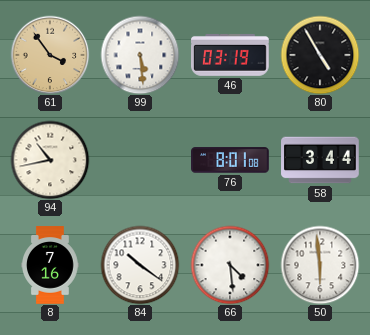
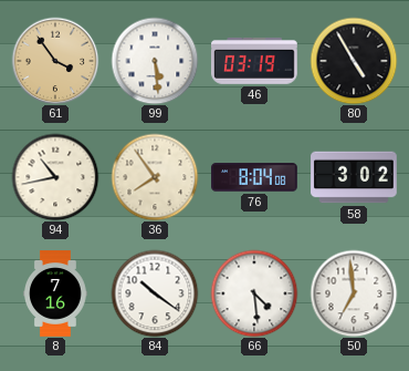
36: none -> 7:54 (155, 177)
76: 8:01 -> 8:04 (255, 177)
58: 3:44 -> 3:02 (354, 177)
50: 5:59 -> 6:59 (354, 293)
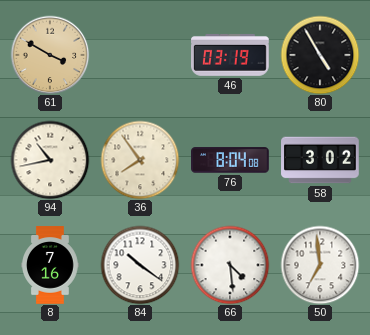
61: 3:54 -> 3:50 (50, 55)
99: 5:29 -> none (155, 61)
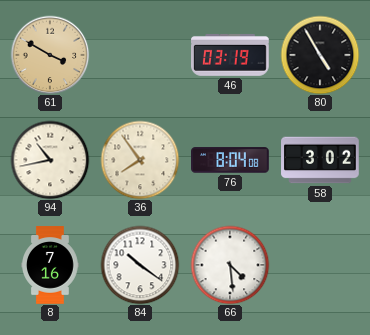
50: 6:59 -> none (320, 265)
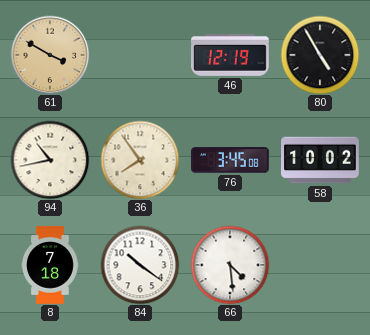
46: 03:19 -> 12:19 (231, 55)
76: 8:04 -> 3:45 (231, 160)
58: 3:02 -> 10:02 (320, 160)
8: 7:16 -> 7:18 (51, 265)
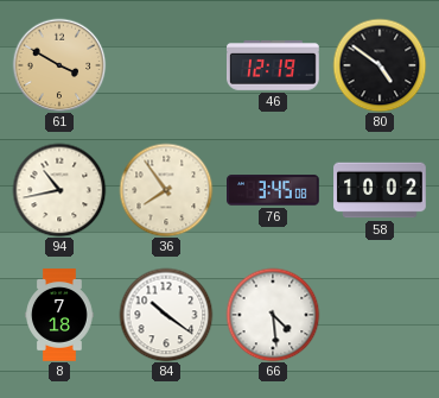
80: 4:55 -> 4:51 (380, 65)
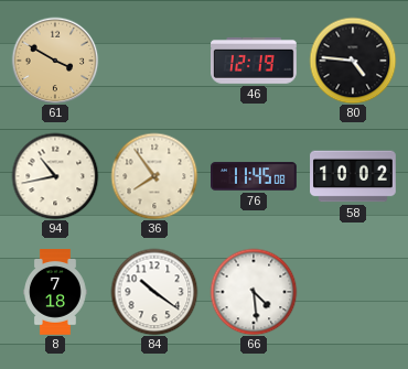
80: 4:51 -> 4:46 (353, 61)
76: 3:45 -> 11:45 (255, 176)
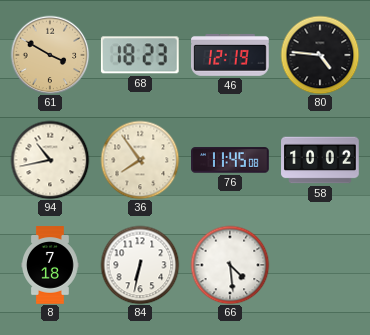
68: none -> 18:23 (140, 55)
84: 10:21 -> 6:32 (140, 265)
